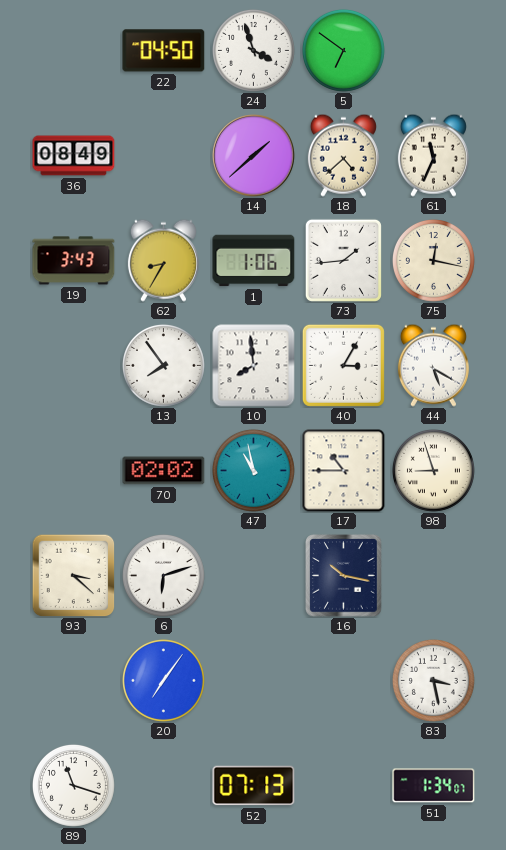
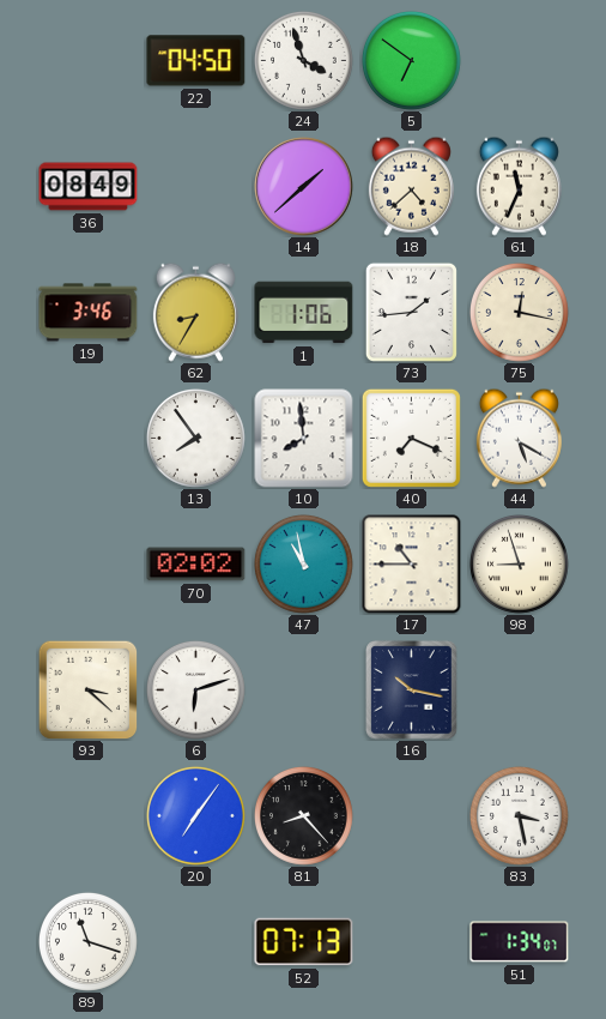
19: 3:43 -> 3:46 (89, 313)
40: 3:05 -> 7:19 (411, 438)
81: none -> 8:23 (303, 815)
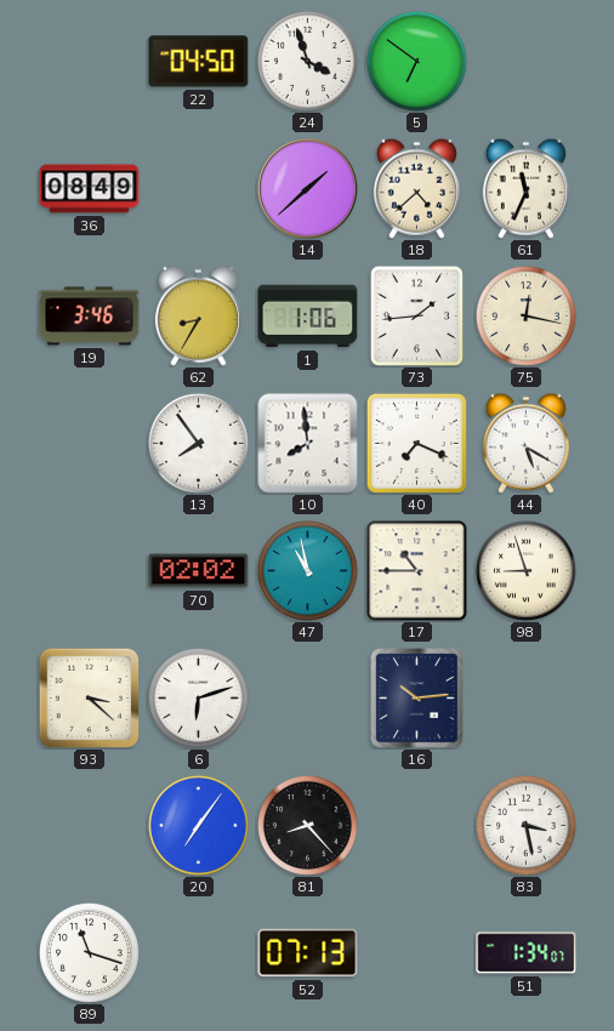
16: 10:17 -> 10:14 (417, 699)
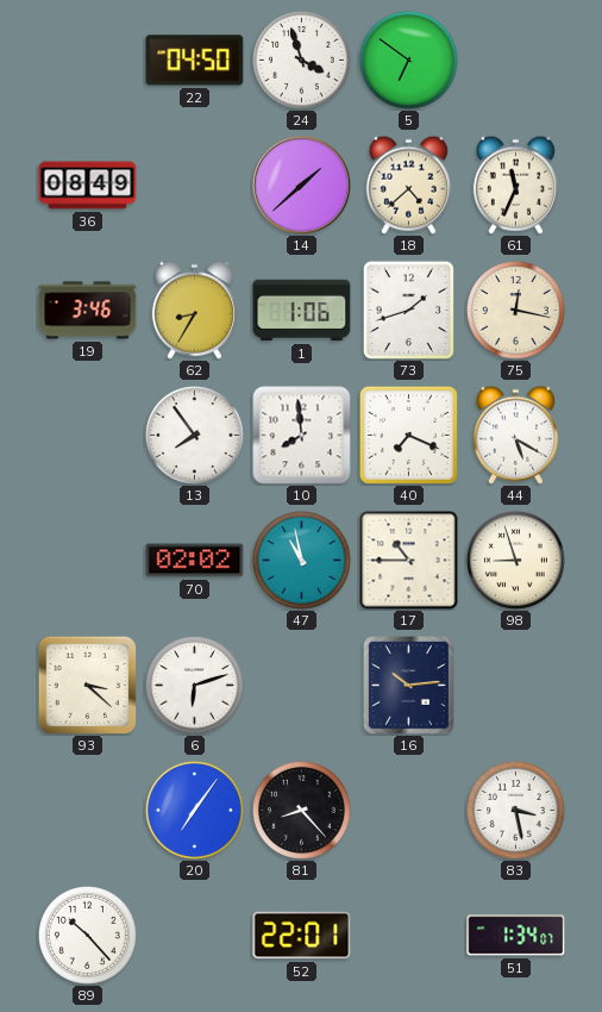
73: 1:44 -> 1:42 (408, 310)
89: 11:18 -> 10:23 (87, 935)
52: 07:13 -> 22:01 (302, 936)
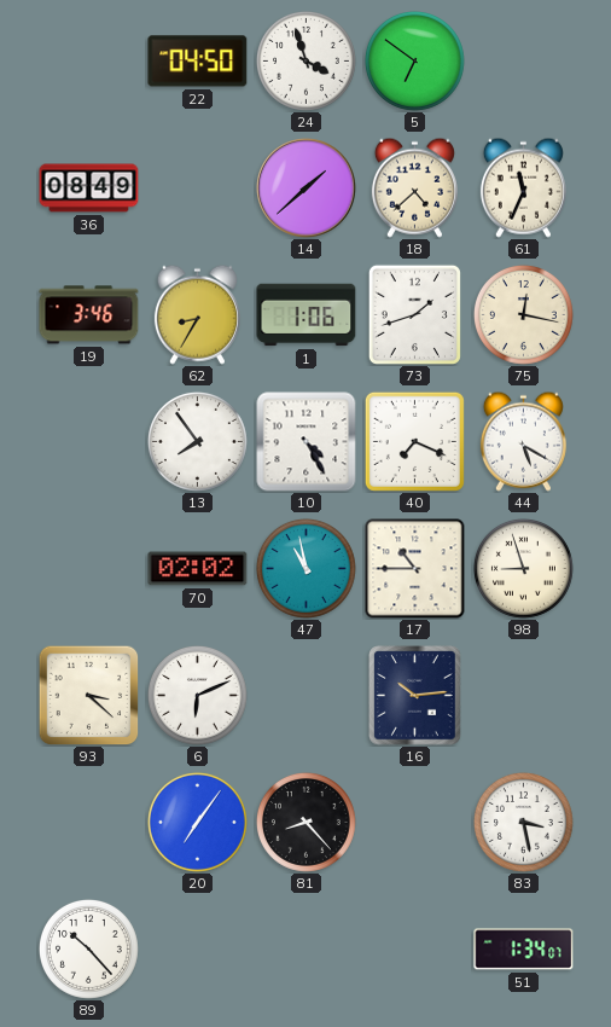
10: 7:59 -> 4:25 (307, 442)
6: 6:12 -> 6:11 (197, 695)
52: 22:01 -> none (302, 936)
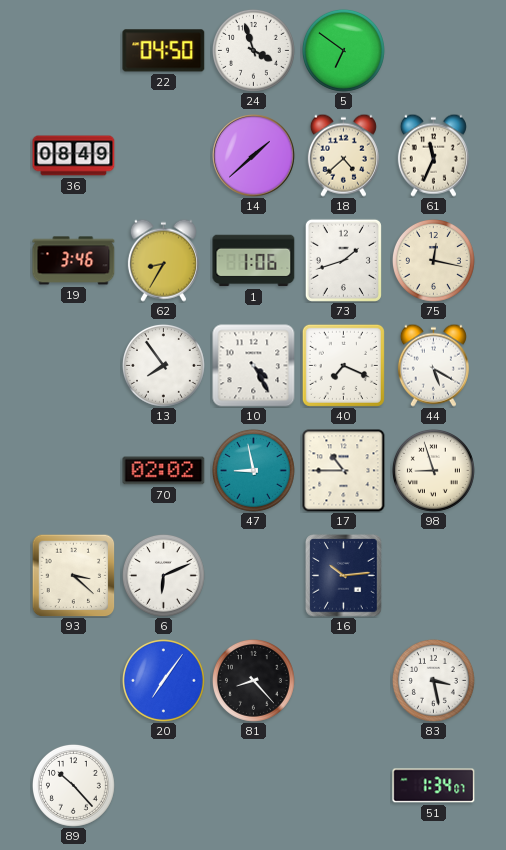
47: 10:58 -> 8:58 (253, 470)
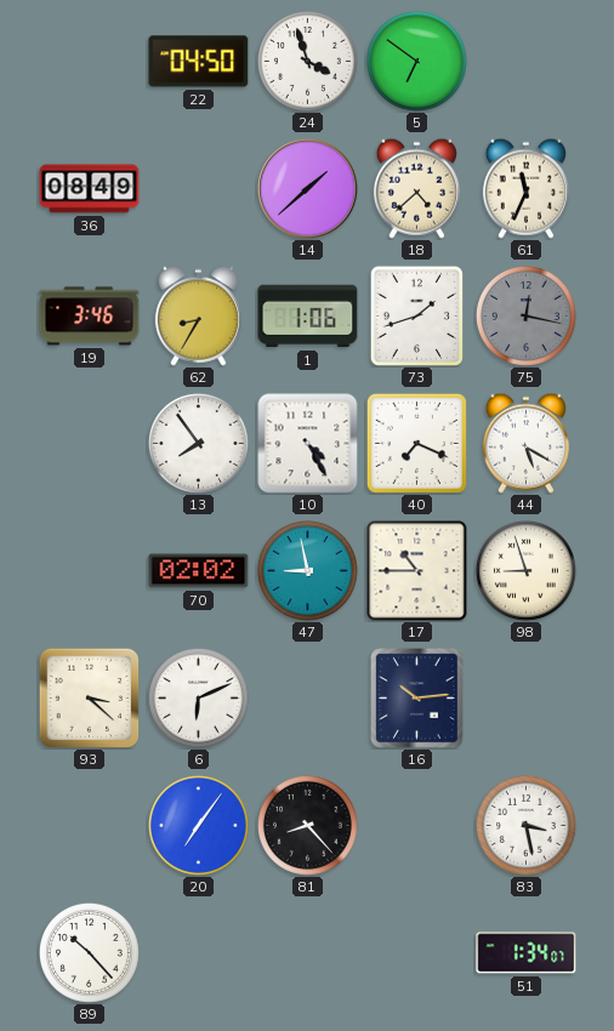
75 dial: cream -> grey (525, 315)
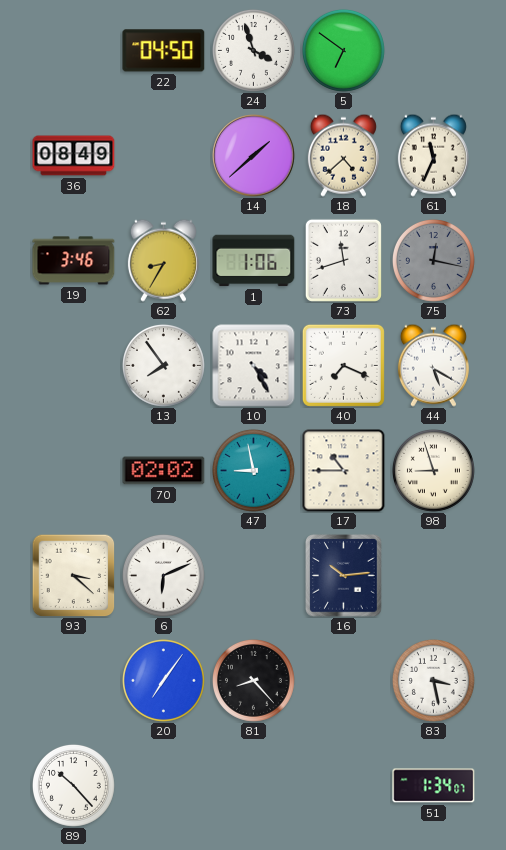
73: 1:42 -> 11:42 (343, 260)
